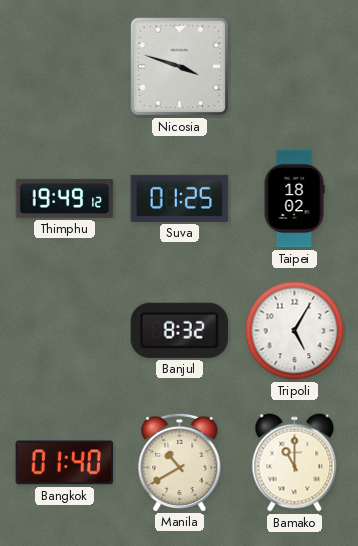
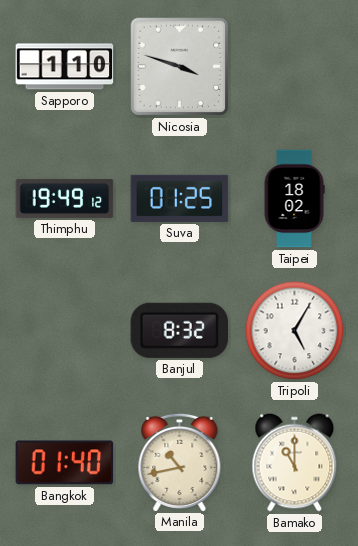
Sapporo: none -> 1:10 (65, 67)
Manila: 10:40 -> 10:43 (180, 462)
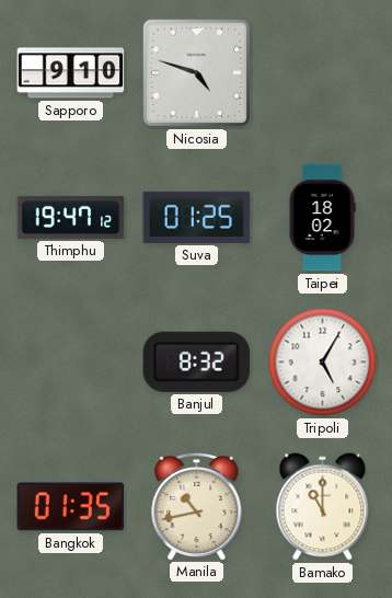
Sapporo: 1:10 -> 9:10 (71, 73)
Nicosia: 3:48 -> 4:48 (197, 73)
Thimphu: 19:49 -> 19:47 (71, 217)
Bangkok: 01:40 -> 01:35 (71, 507)
